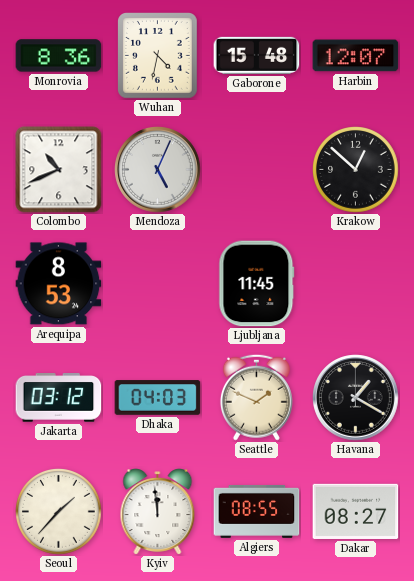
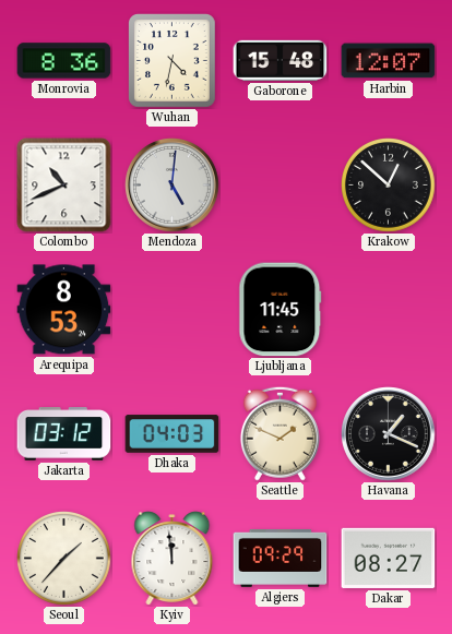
Mendoza: 5:04 -> 5:01 (173, 186)
Havana: 1:20 -> 1:19 (389, 434)
Algiers: 08:55 -> 09:29 (281, 558)
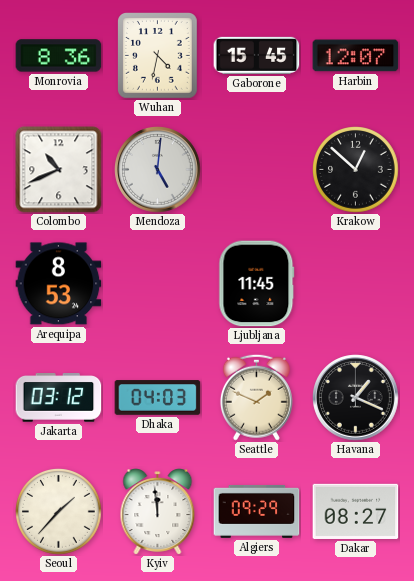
Gaborone: 15:48 -> 15:45 (257, 55)
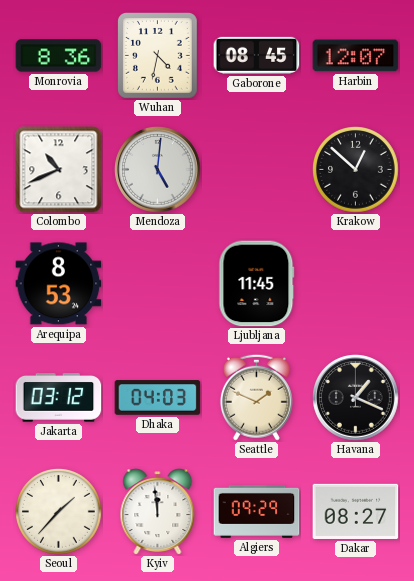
Gaborone: 15:45 -> 08:45 (257, 55)
